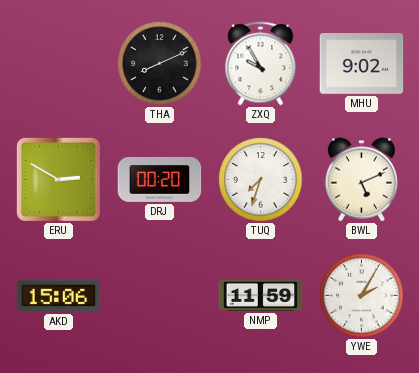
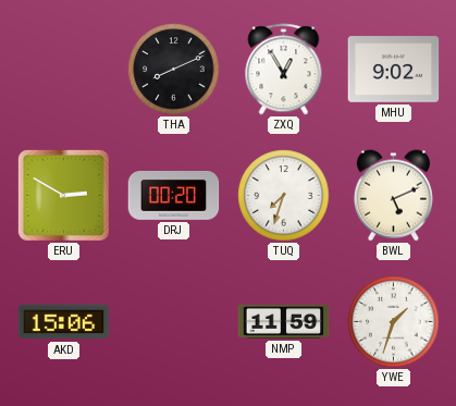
ZXQ: 9:55 -> 12:55 (284, 70)
YWE: 2:05 -> 1:33 (394, 322)
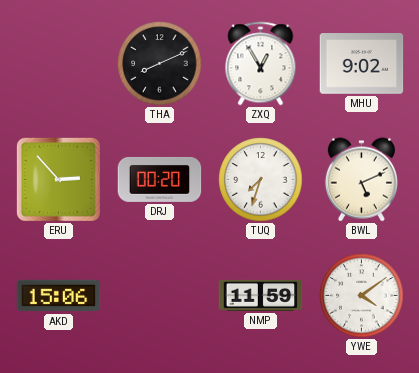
ERU: 2:50 -> 2:53 (58, 179)
YWE: 1:33 -> 4:09 (362, 296)
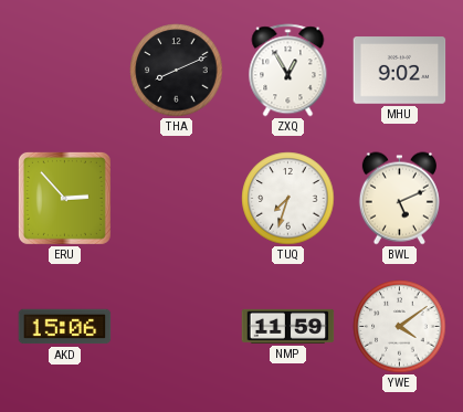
DRJ: 00:20 -> none (160, 179)
